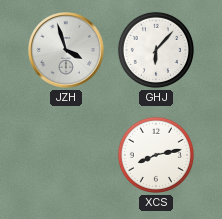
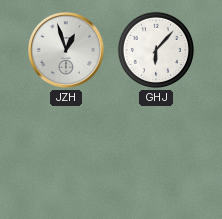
JZH: 3:57 -> 12:57 (67, 51)
XCS: 8:13 -> none (156, 155)
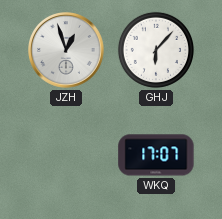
WKQ: none -> 17:07 (156, 155)
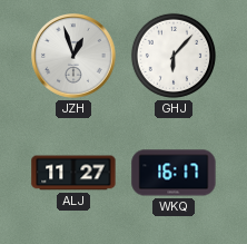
ALJ: none -> 11:27 (73, 173)
WKQ: 17:07 -> 16:17 (174, 173)
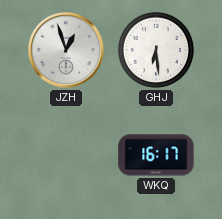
GHJ: 6:07 -> 6:29 (156, 50)
ALJ: 11:27 -> none (73, 173)
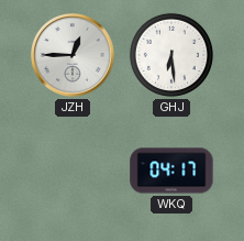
JZH: 12:57 -> 12:45 (74, 56)
WKQ: 16:17 -> 04:17 (171, 171)
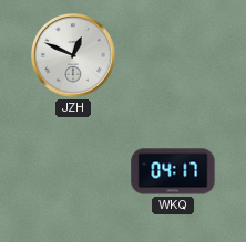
JZH: 12:45 -> 12:49 (74, 56)
GHJ: 6:29 -> none (171, 55)
